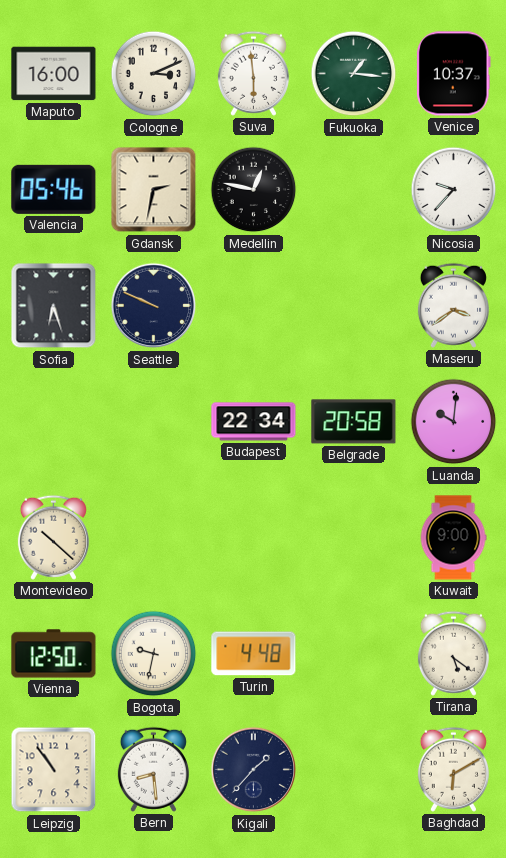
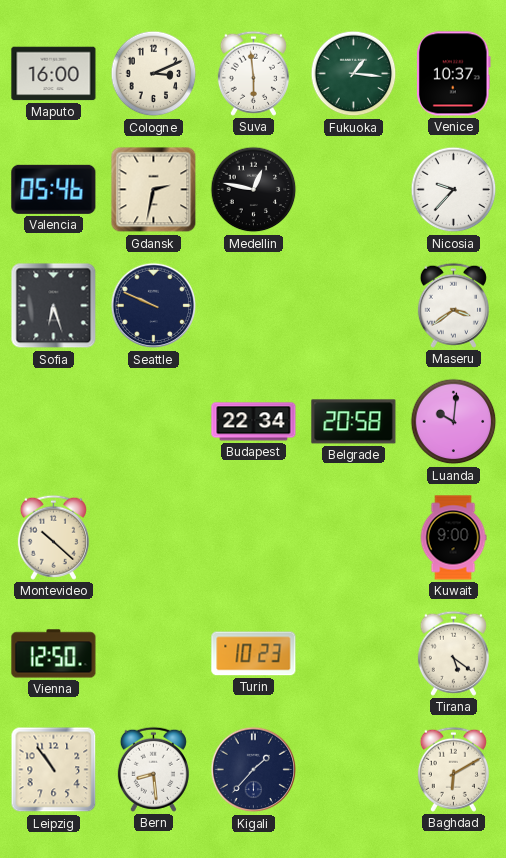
Bogota: 9:32 -> none (154, 654)
Turin: 4:48 -> 10:23 (254, 654)
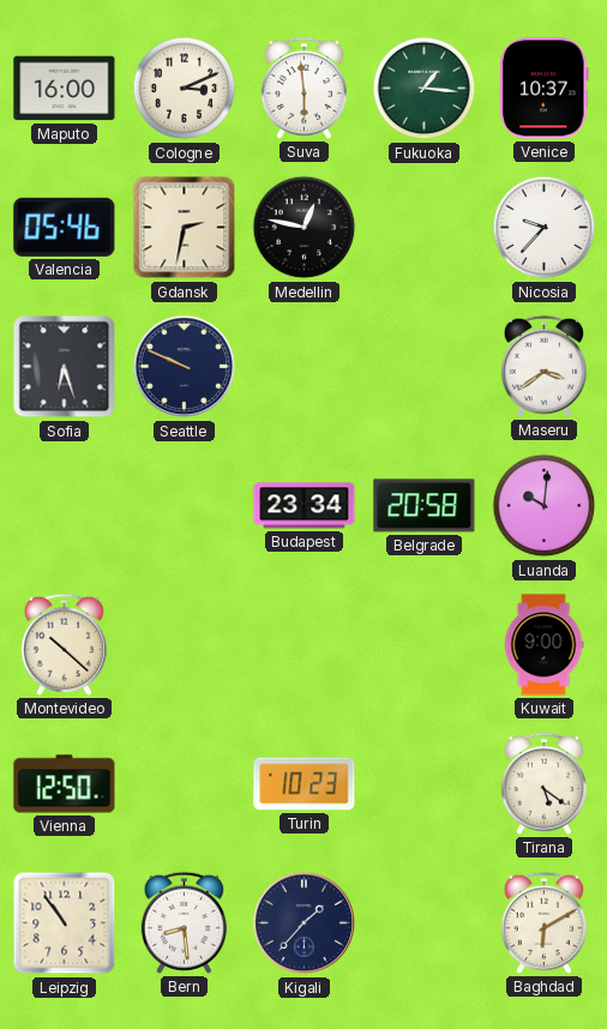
Budapest: 22:34 -> 23:34 (305, 506)
